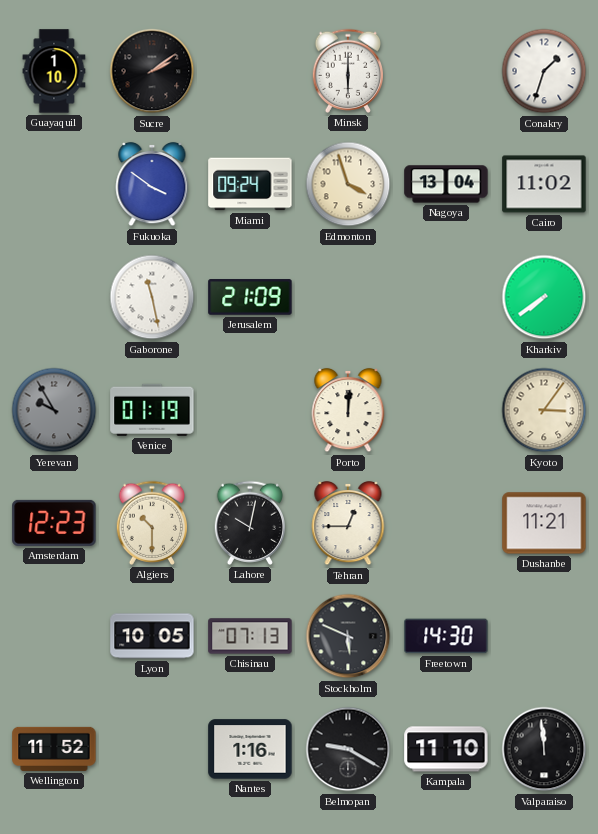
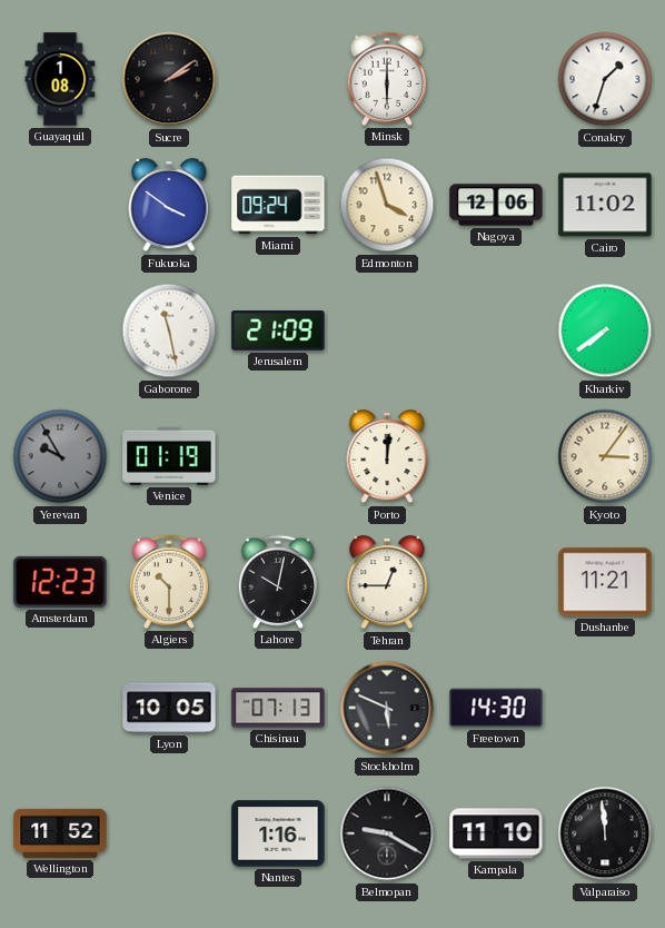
Guayaquil: 1:10 -> 1:08 (60, 79)
Nagoya: 13:04 -> 12:06 (496, 205)
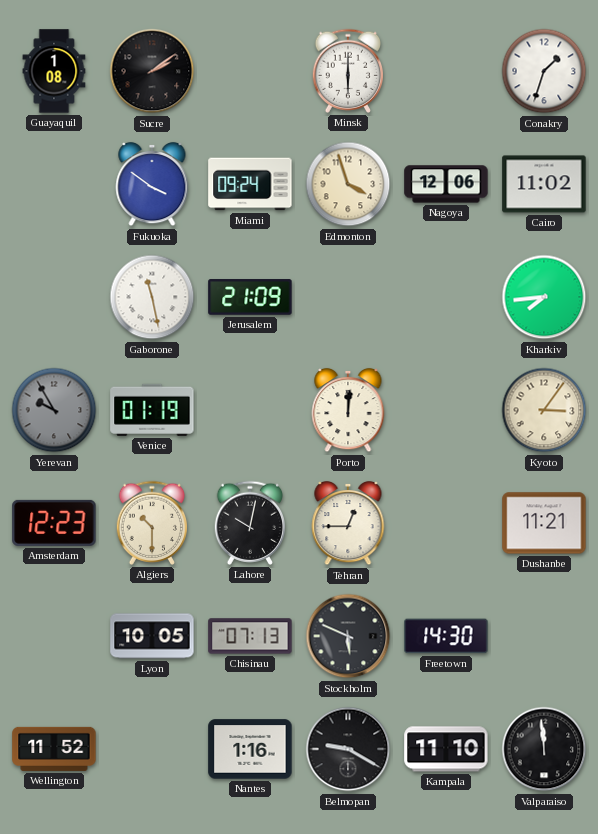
Kharkiv: 7:39 -> 7:44 (544, 297)
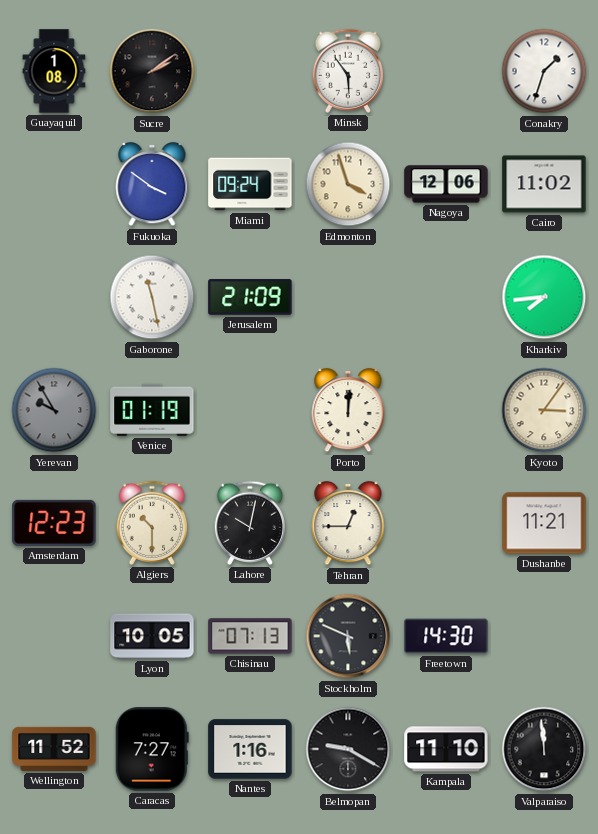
Minsk: 6:00 -> 5:54 (347, 71)
Caracas: none -> 7:27 (152, 749)
